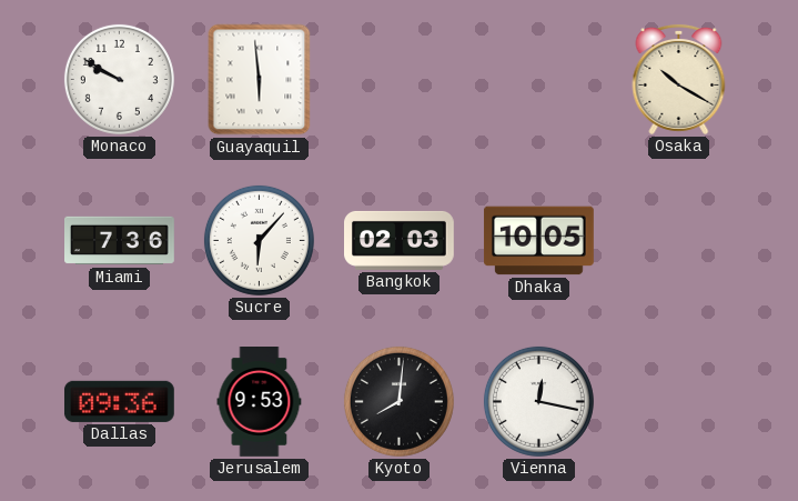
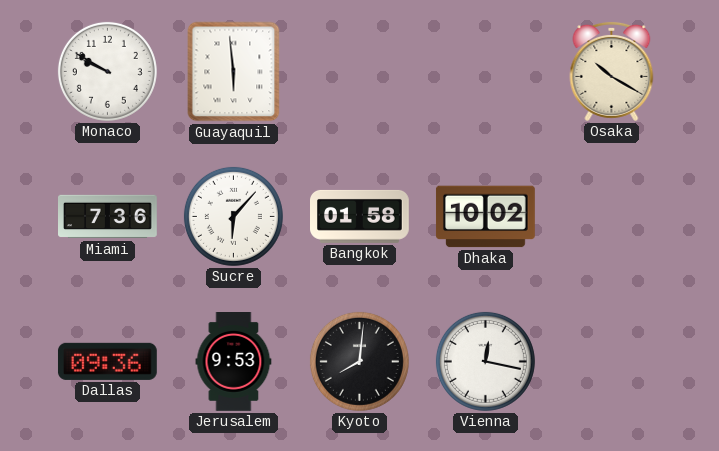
Bangkok: 02:03 -> 01:58 (360, 216)
Dhaka: 10:05 -> 10:02 (485, 217)
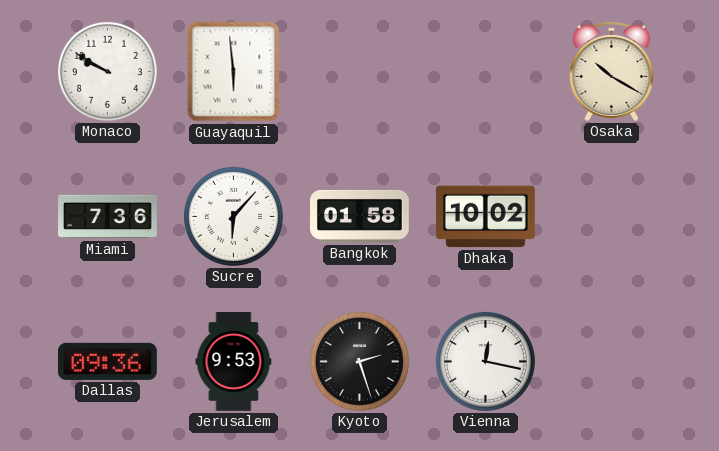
Kyoto: 8:01 -> 2:27 (359, 361)
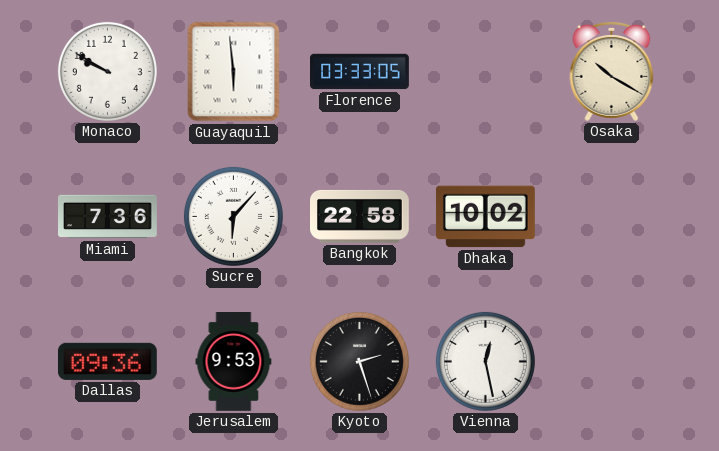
Florence: none -> 03:33 (360, 72)
Bangkok: 01:58 -> 22:58 (360, 216)
Vienna: 12:17 -> 12:28 (485, 361)
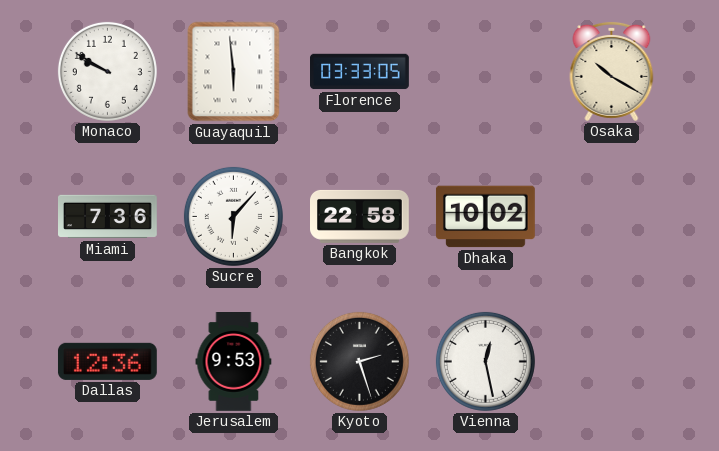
Dallas: 09:36 -> 12:36 (107, 361)
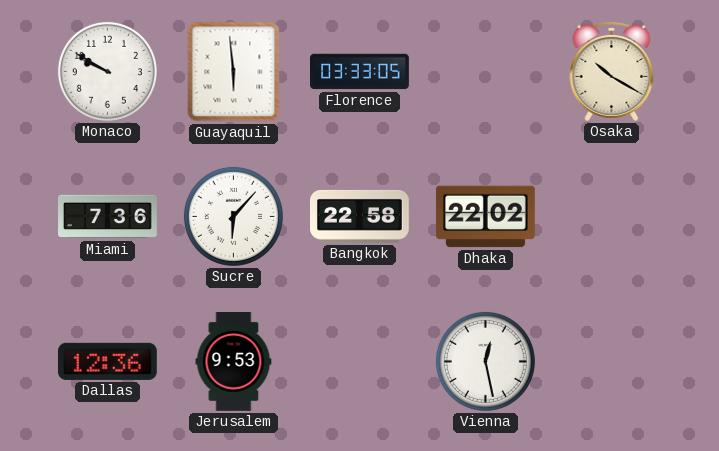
Dhaka: 10:02 -> 22:02 (485, 217)
Kyoto: 2:27 -> none (359, 361)
